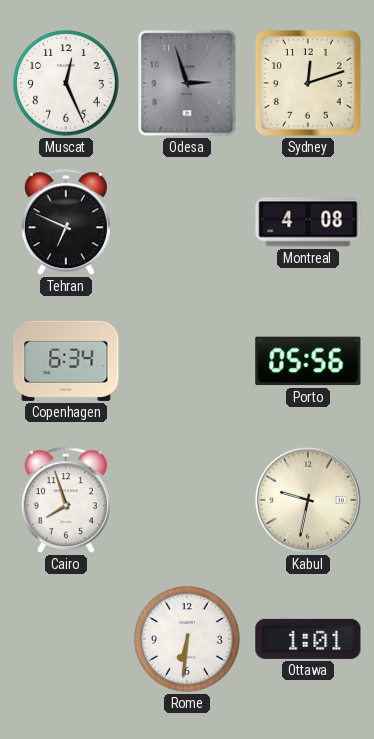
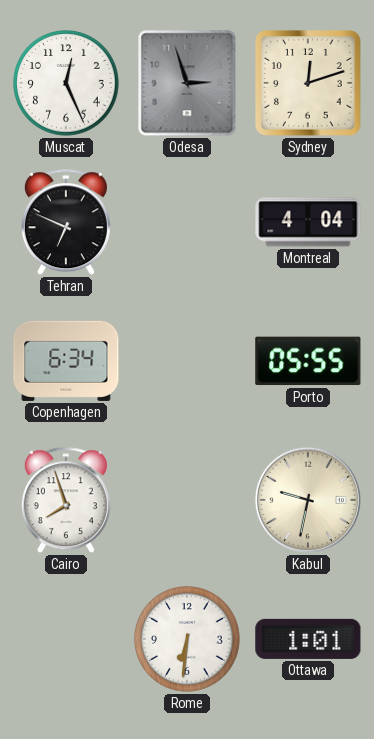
Montreal: 4:08 -> 4:04 (308, 222)
Porto: 05:56 -> 05:55 (308, 361)
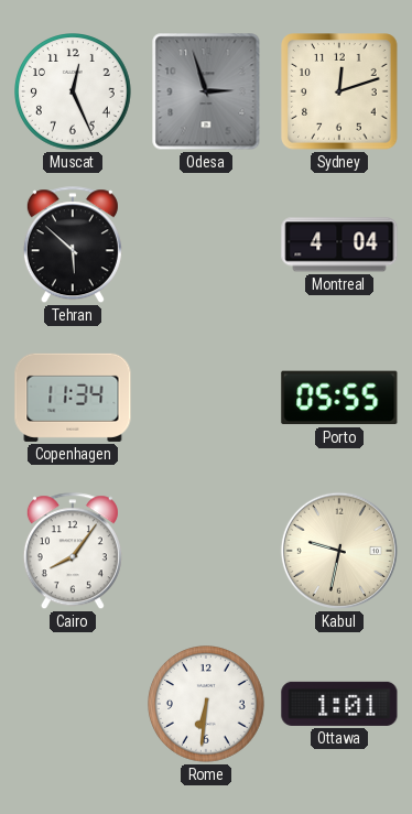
Tehran: 6:49 -> 5:52 (73, 246)
Copenhagen: 6:34 -> 11:34 (73, 398)
Cairo: 7:57 -> 8:06 (73, 552)
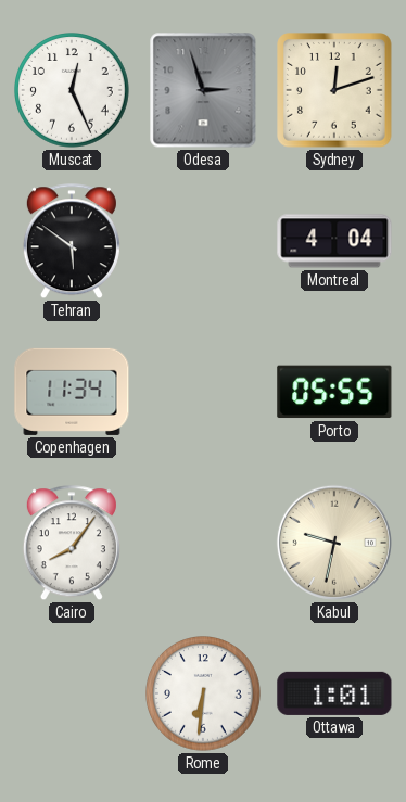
Tehran: 5:52 -> 5:51 (72, 242)
